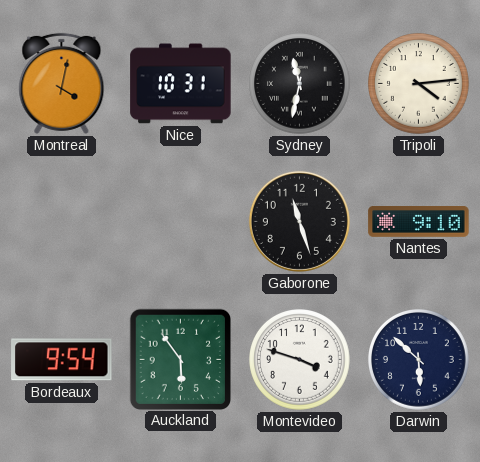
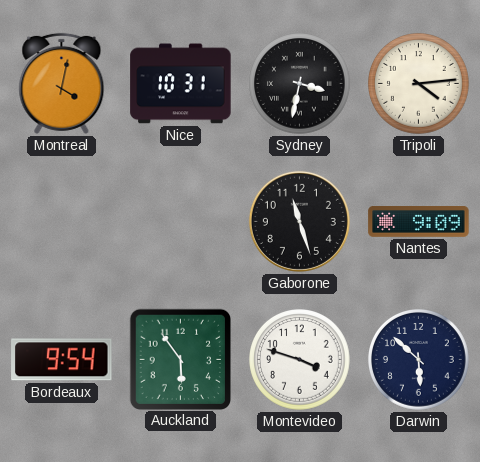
Sydney: 11:32 -> 3:32 (300, 84)
Nantes: 9:10 -> 9:09 (419, 222)
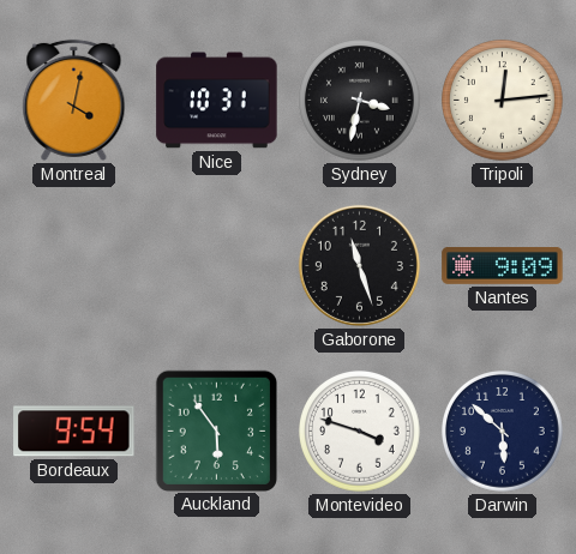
Tripoli: 4:14 -> 12:14 (503, 101)
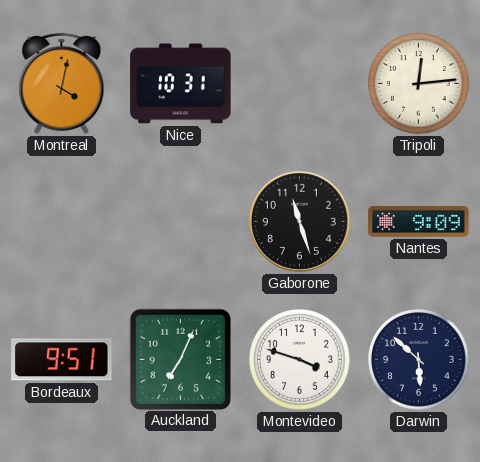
Sydney: 3:32 -> none (360, 101)
Bordeaux: 9:54 -> 9:51 (62, 360)
Auckland: 5:54 -> 7:04 (180, 359)
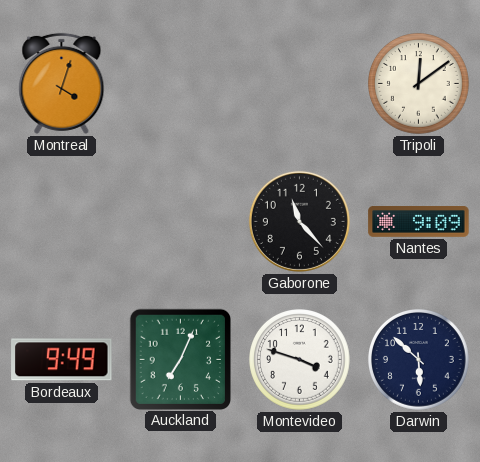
Montreal: 4:02 -> 4:03 (62, 83)
Nice: 10:31 -> none (181, 84)
Tripoli: 12:14 -> 12:09 (419, 84)
Gaborone: 11:27 -> 11:23 (299, 221)
Bordeaux: 9:51 -> 9:49 (62, 360)
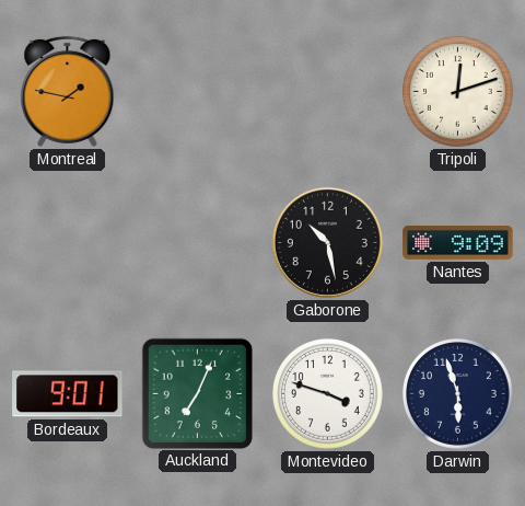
Montreal: 4:03 -> 1:47 (68, 91)
Tripoli: 12:09 -> 12:12 (458, 92)
Gaborone: 11:23 -> 10:28 (327, 242)
Bordeaux: 9:49 -> 9:01 (68, 394)
Darwin: 5:52 -> 5:57 (458, 394)
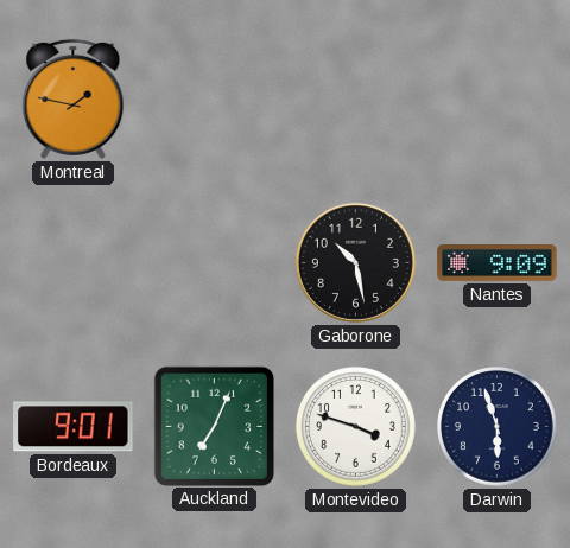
Tripoli: 12:12 -> none (458, 92)
